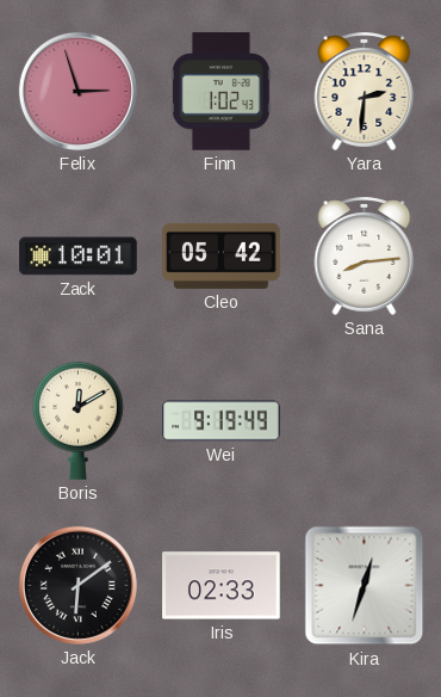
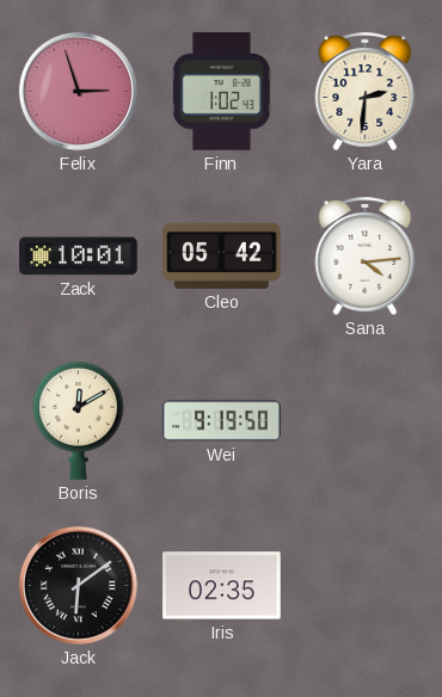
Sana: 8:14 -> 4:14 (366, 255)
Wei: 9:19:49 -> 9:19:50 (222, 421)
Iris: 02:33 -> 02:35 (222, 586)
Kira: 12:33 -> none (365, 586)
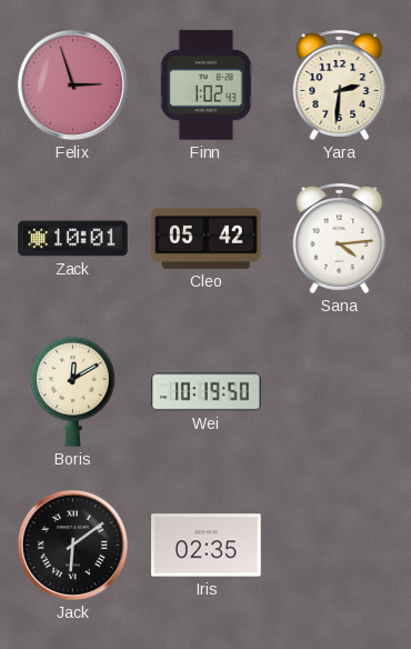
Wei: 9:19 -> 10:19 (207, 392)
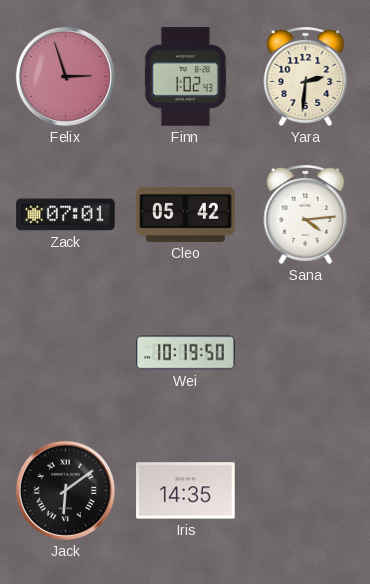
Zack: 10:01 -> 07:01 (66, 215)
Boris: 12:10 -> none (72, 391)
Iris: 02:35 -> 14:35 (186, 491)
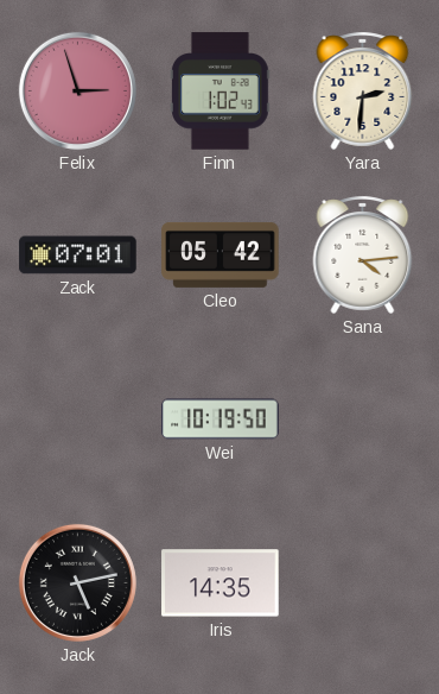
Jack: 6:09 -> 5:13 (77, 582)
